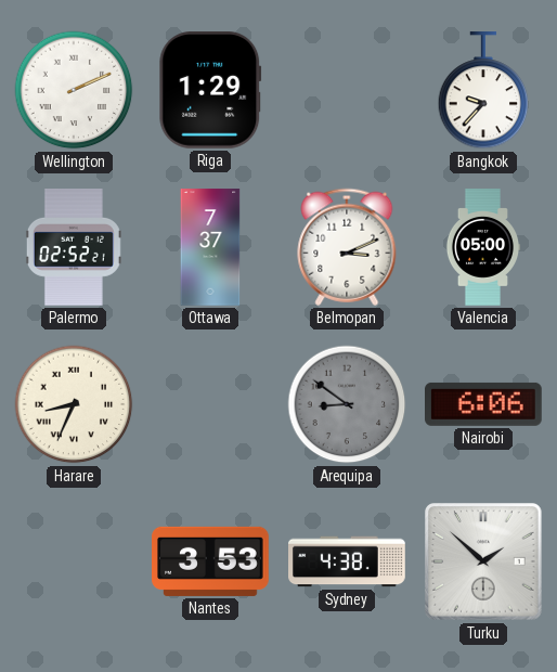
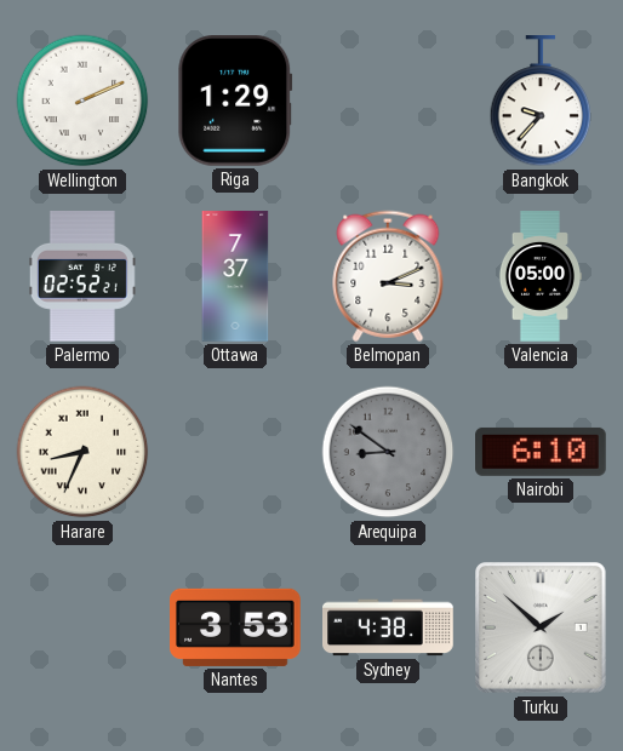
Nairobi: 6:06 -> 6:10 (542, 452)
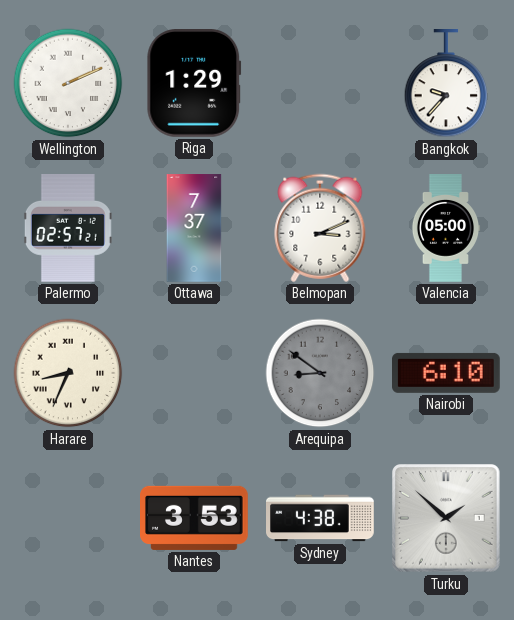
Palermo: 02:52 -> 02:57 (68, 229)
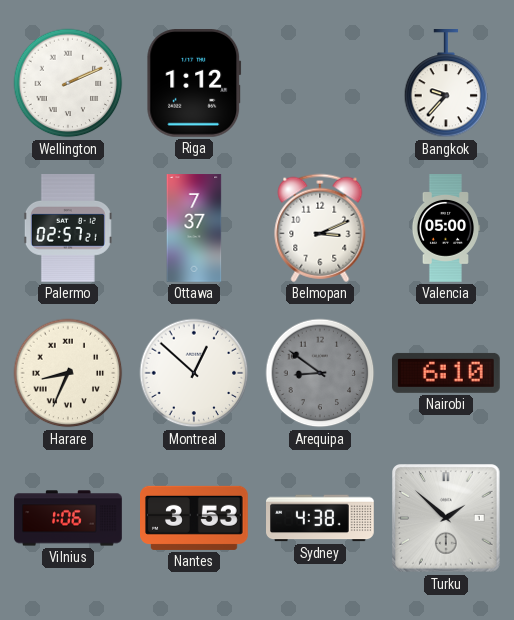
Riga: 1:29 -> 1:12 (194, 84)
Montreal: none -> 12:52 (194, 373)
Vilnius: none -> 1:06 (68, 518)
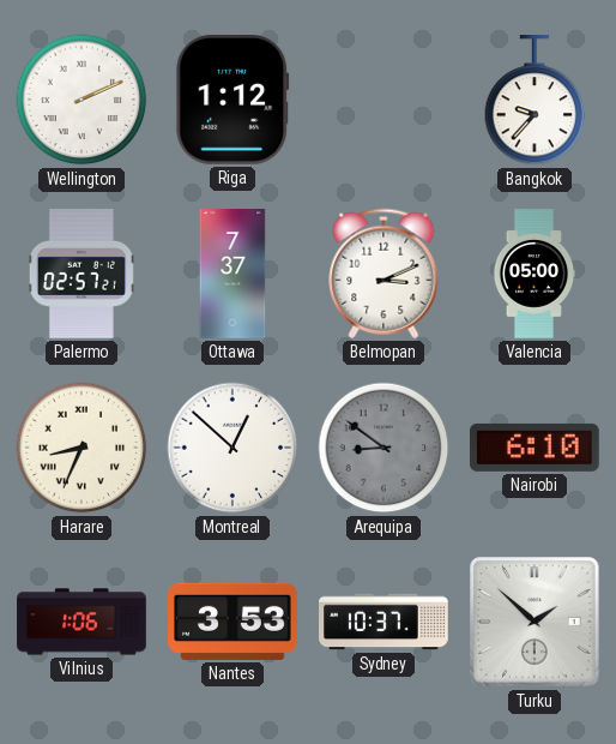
Sydney: 4:38 -> 10:37 (385, 622)
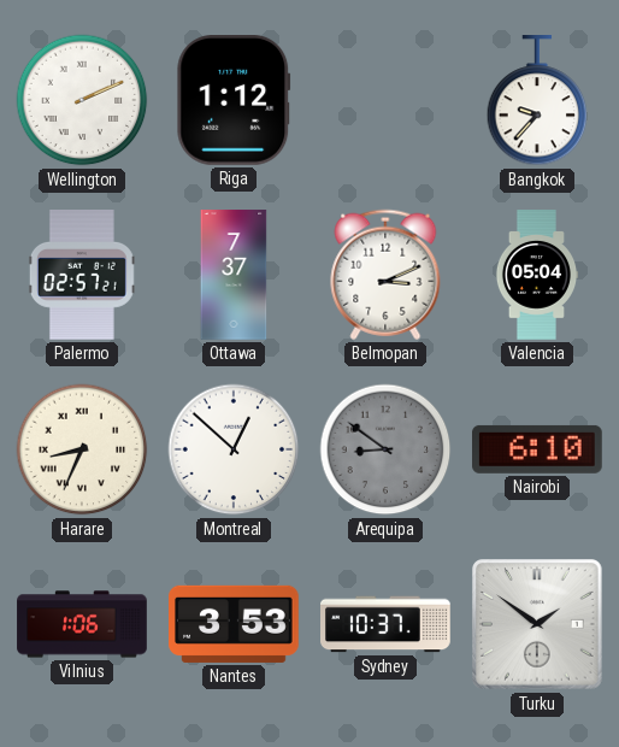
Valencia: 05:00 -> 05:04 (537, 275)
Turku: 1:52 -> 1:51 (537, 624)
